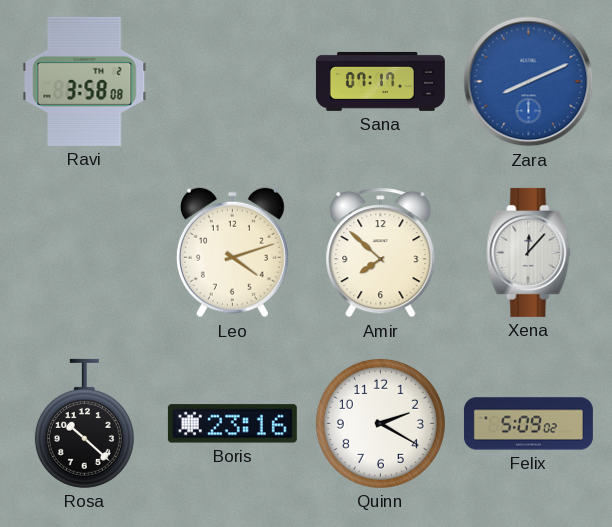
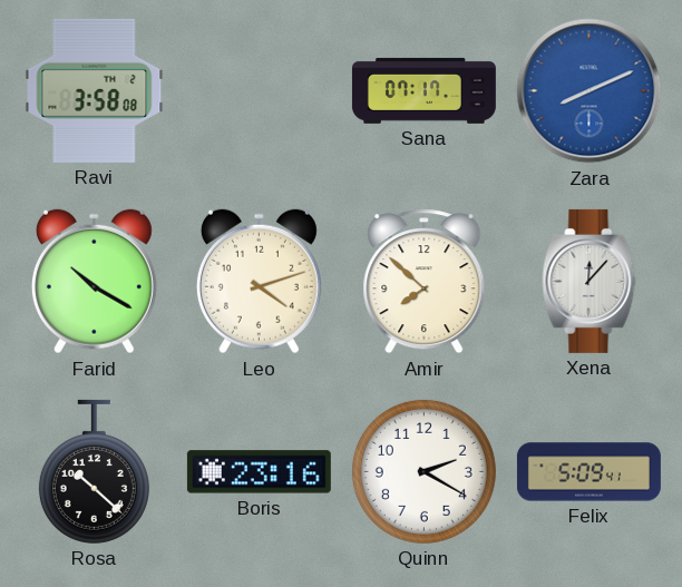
Farid: none -> 10:20 (94, 282)
Felix: 5:09:02 -> 5:09:41 (588, 472)
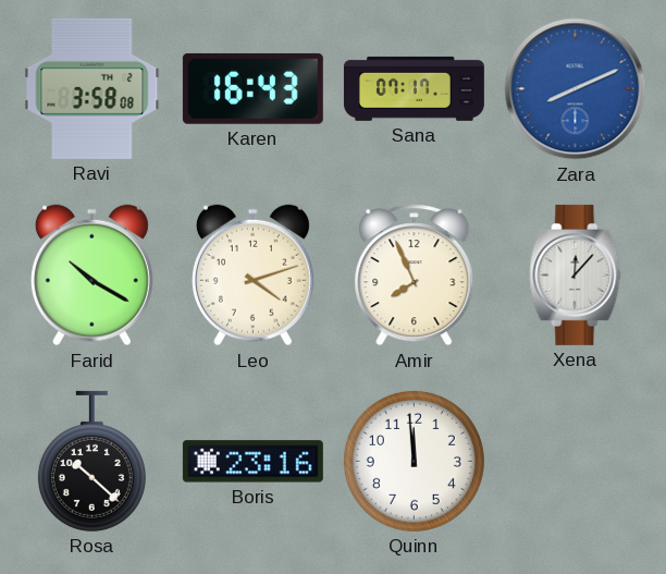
Karen: none -> 16:43 (252, 88)
Amir: 7:52 -> 7:56 (415, 276)
Quinn: 2:20 -> 11:59 (414, 461)
Felix: 5:09 -> none (588, 472)
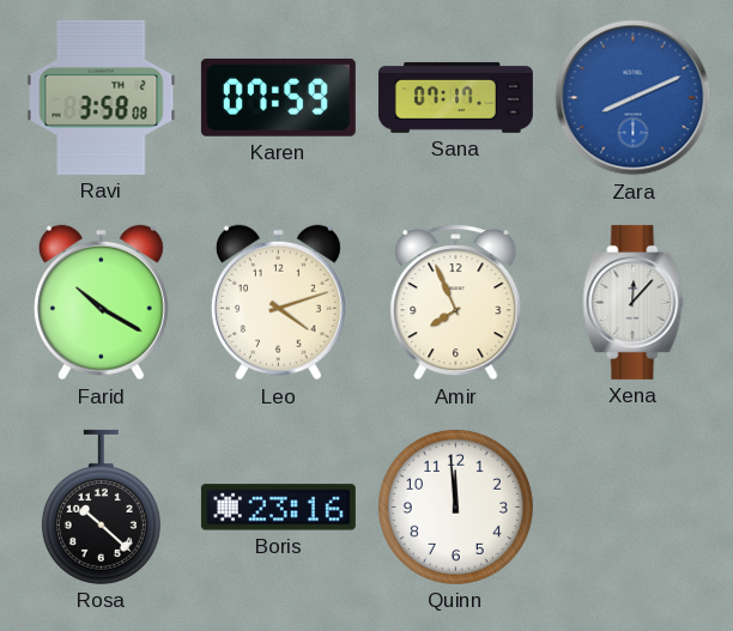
Karen: 16:43 -> 07:59 (278, 97)
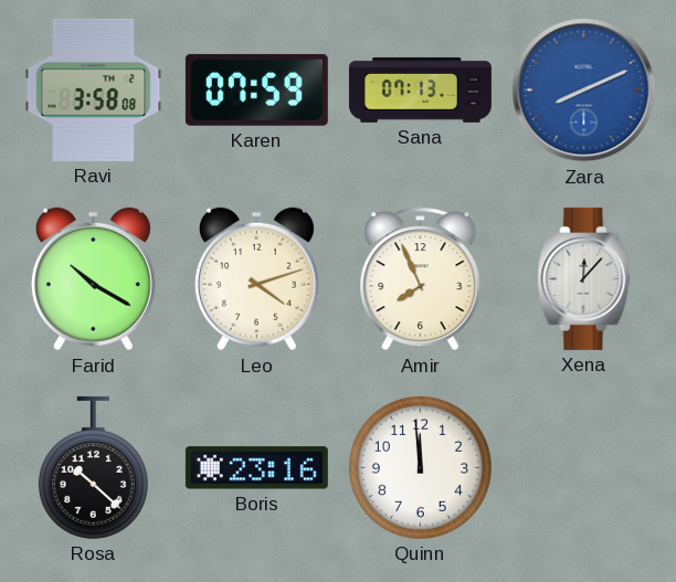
Sana: 07:17 -> 07:13 (420, 89)
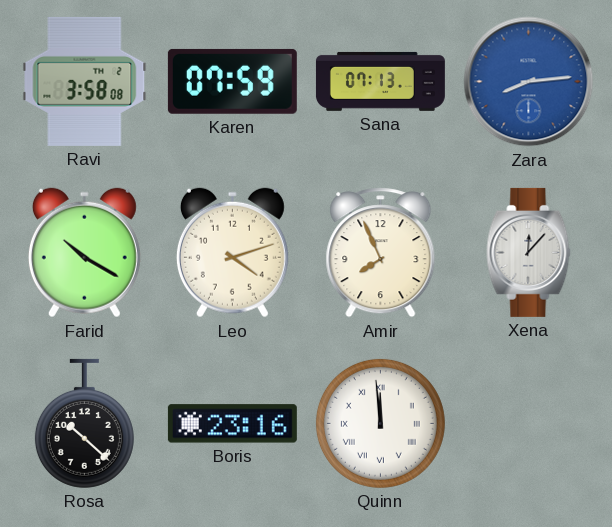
Zara: 8:11 -> 8:14 (529, 82)
Quinn numerals: Arabic -> Roman (380, 423)
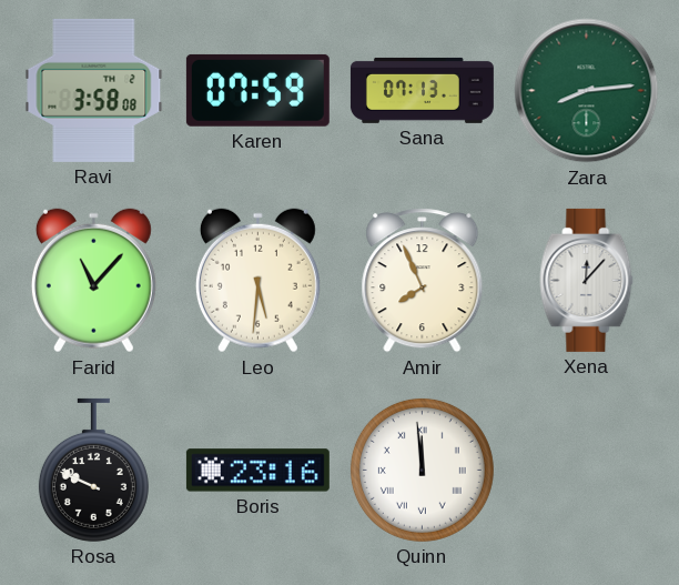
Zara dial: blue -> green (587, 91)
Farid: 10:20 -> 11:07 (93, 281)
Leo: 4:12 -> 5:31 (257, 281)
Rosa: 10:22 -> 9:49 (93, 470)
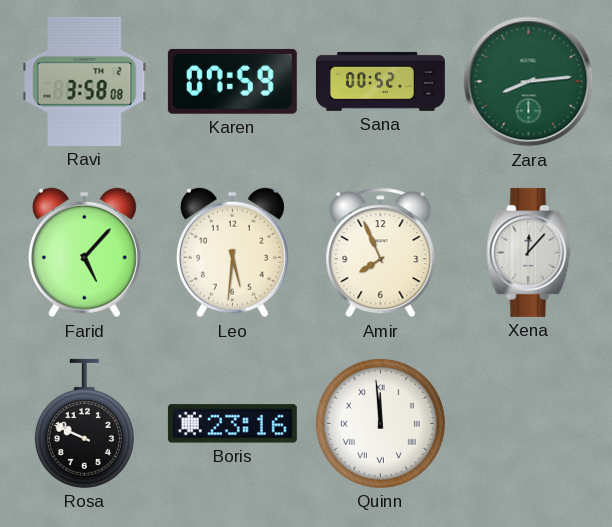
Sana: 07:13 -> 00:52 (380, 81)
Farid: 11:07 -> 5:07 (84, 253)
